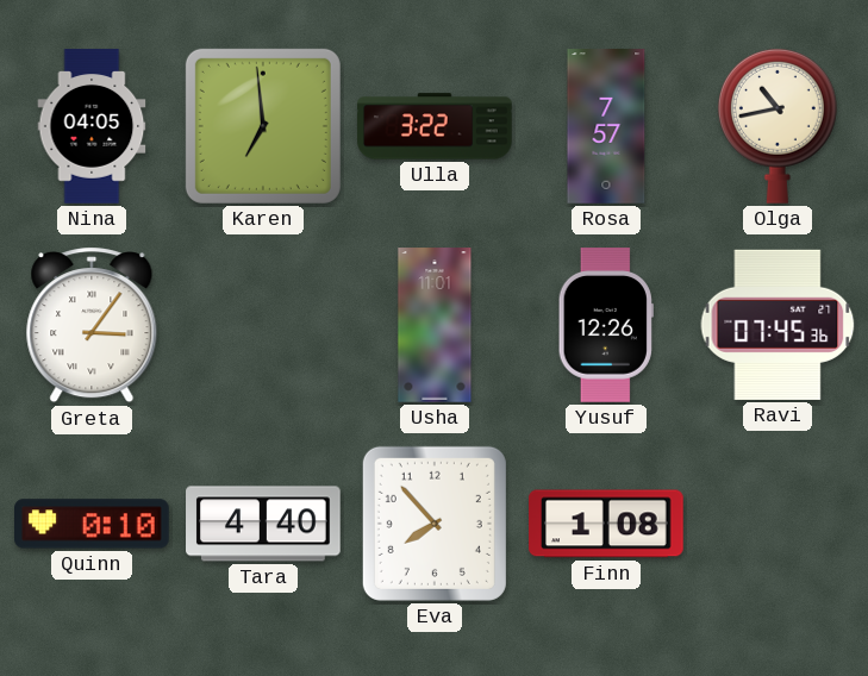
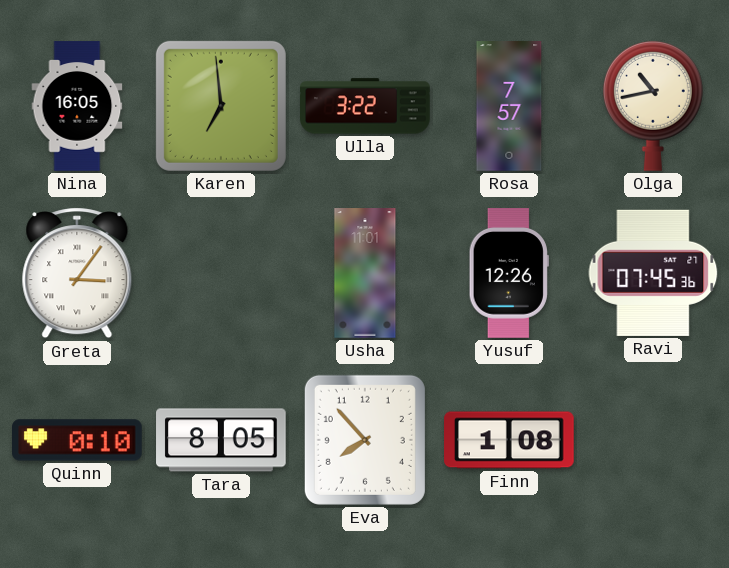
Nina: 04:05 -> 16:05 (77, 106)
Tara: 4:40 -> 8:05 (221, 440)
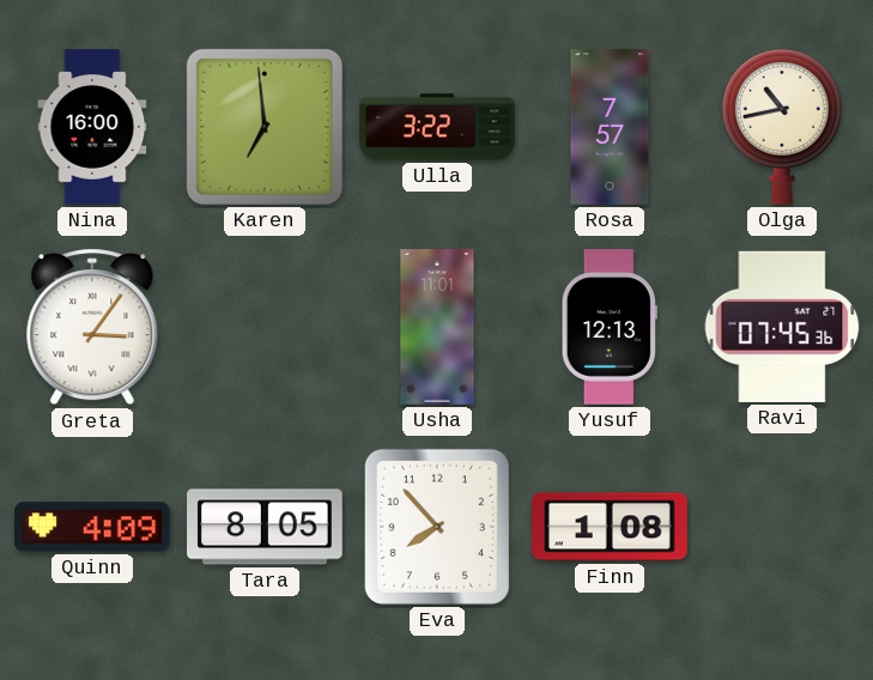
Nina: 16:05 -> 16:00 (92, 127)
Yusuf: 12:26 -> 12:13 (610, 327)
Quinn: 0:10 -> 4:09 (92, 527)
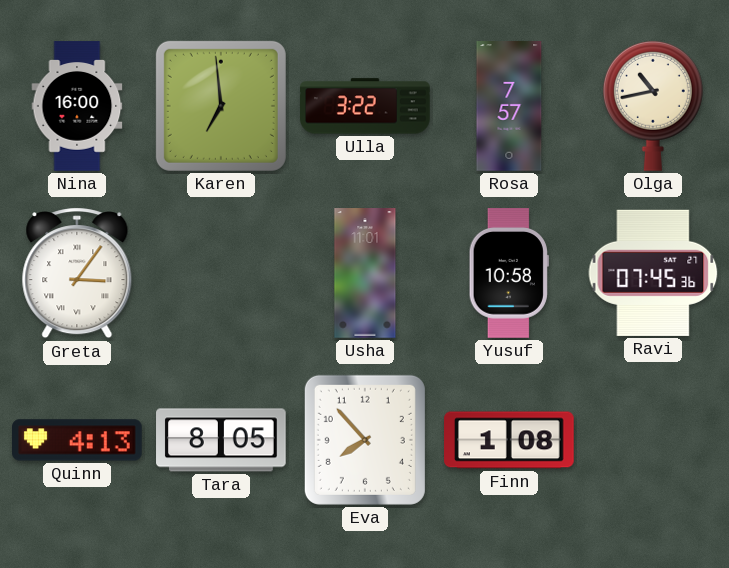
Yusuf: 12:13 -> 10:58 (509, 273)
Quinn: 4:09 -> 4:13 (77, 440)
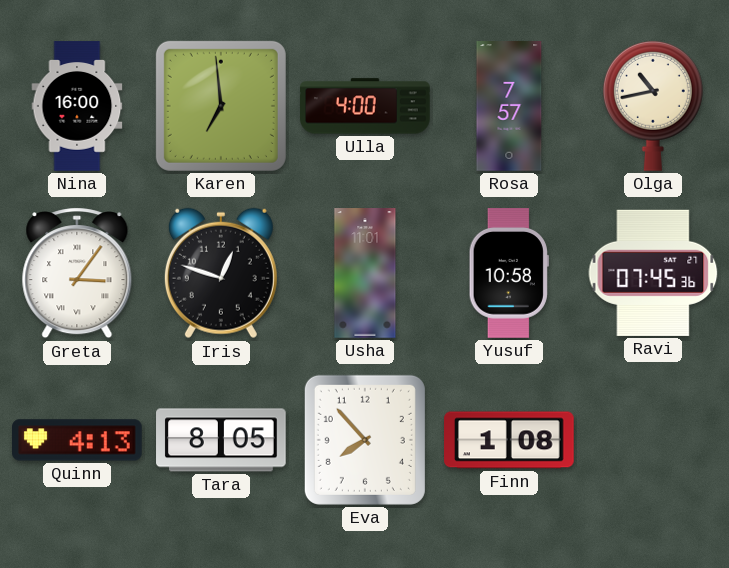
Ulla: 3:22 -> 4:00 (365, 106)
Iris: none -> 12:48 (221, 273)
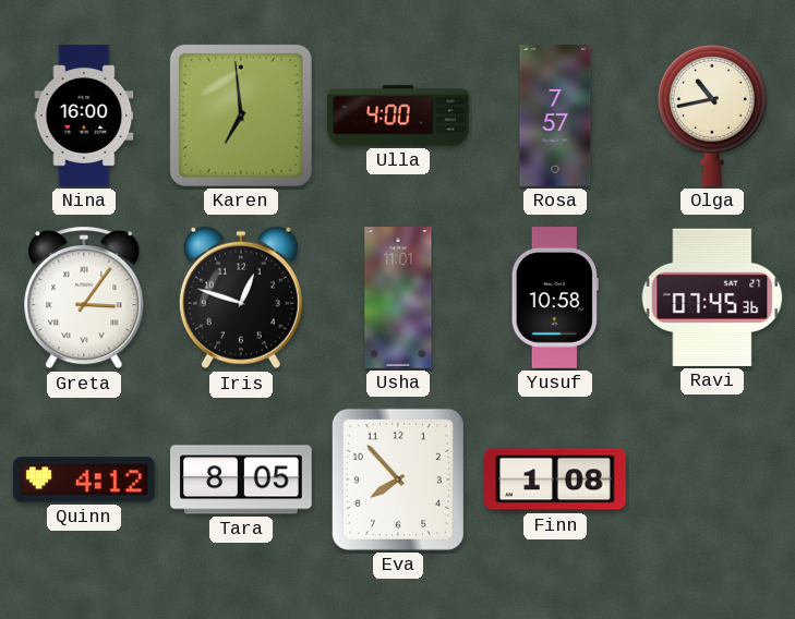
Quinn: 4:13 -> 4:12 (84, 480)
